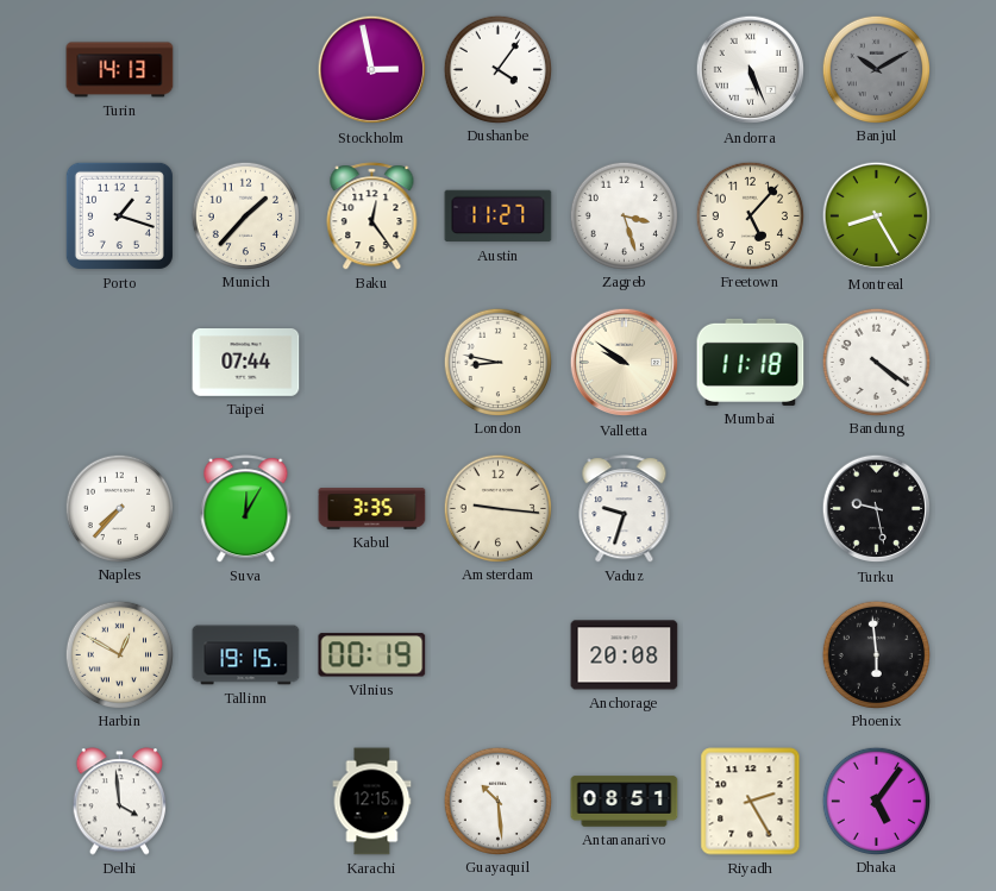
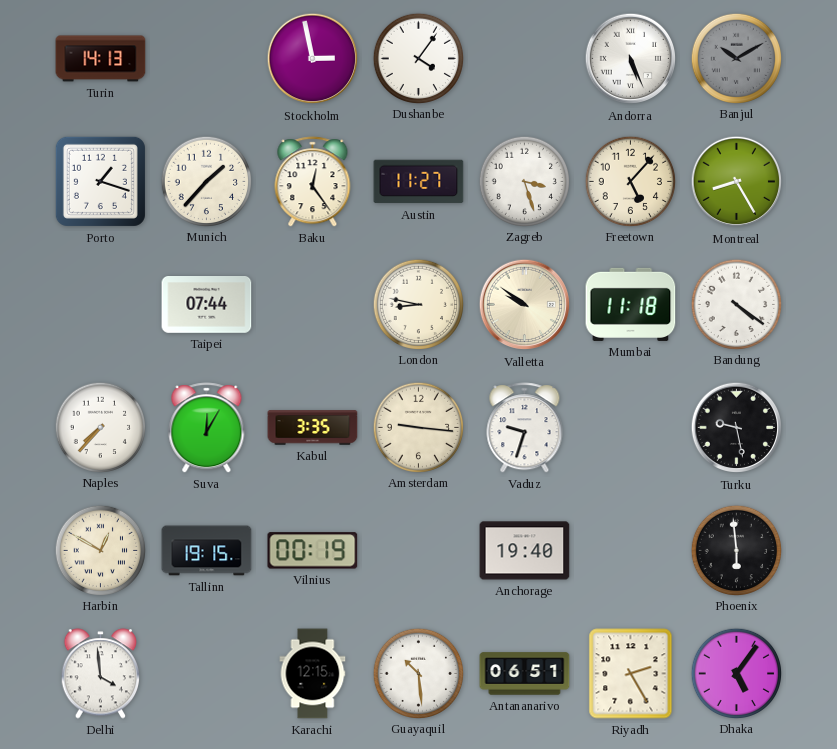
Anchorage: 20:08 -> 19:40 (525, 551)
Antananarivo: 08:51 -> 06:51 (525, 674)
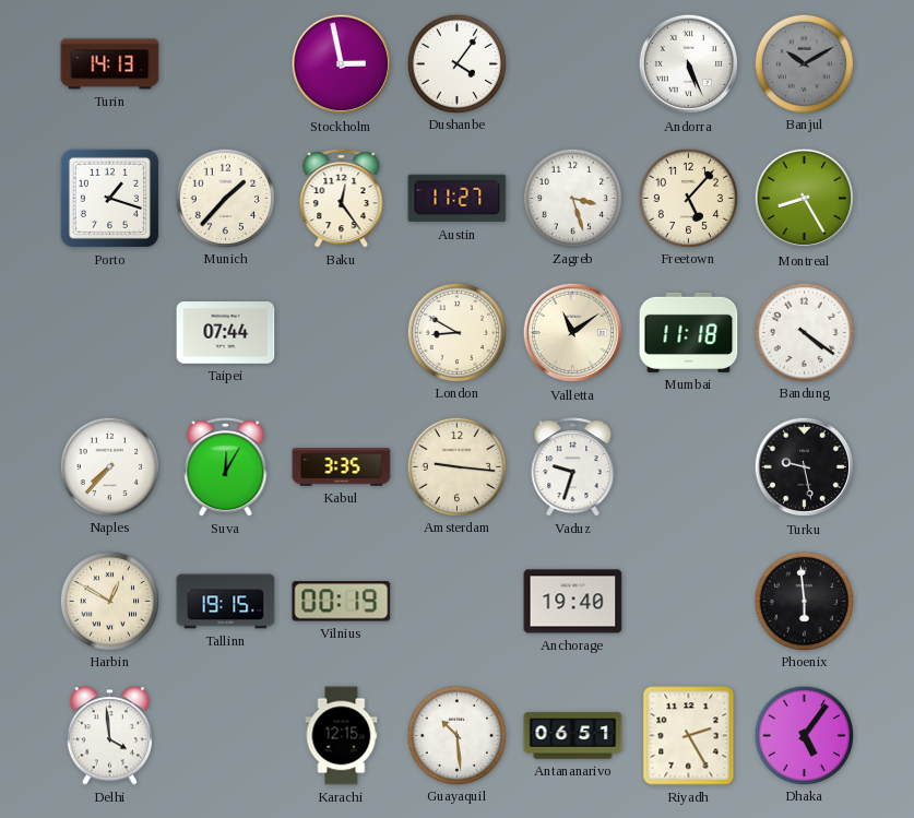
London: 8:47 -> 8:50 (456, 332)
Valletta: 9:51 -> 11:09 (573, 333)
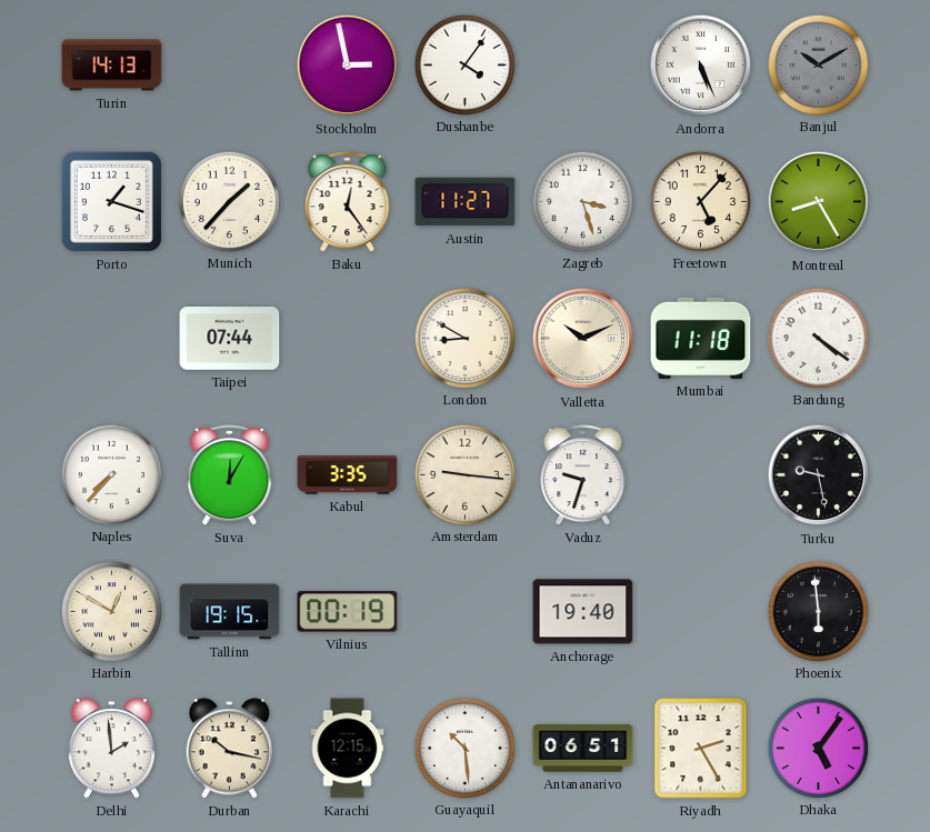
Valletta: 11:09 -> 10:11 (583, 339)
Delhi: 3:59 -> 1:59 (112, 749)
Durban: none -> 10:17 (230, 749)
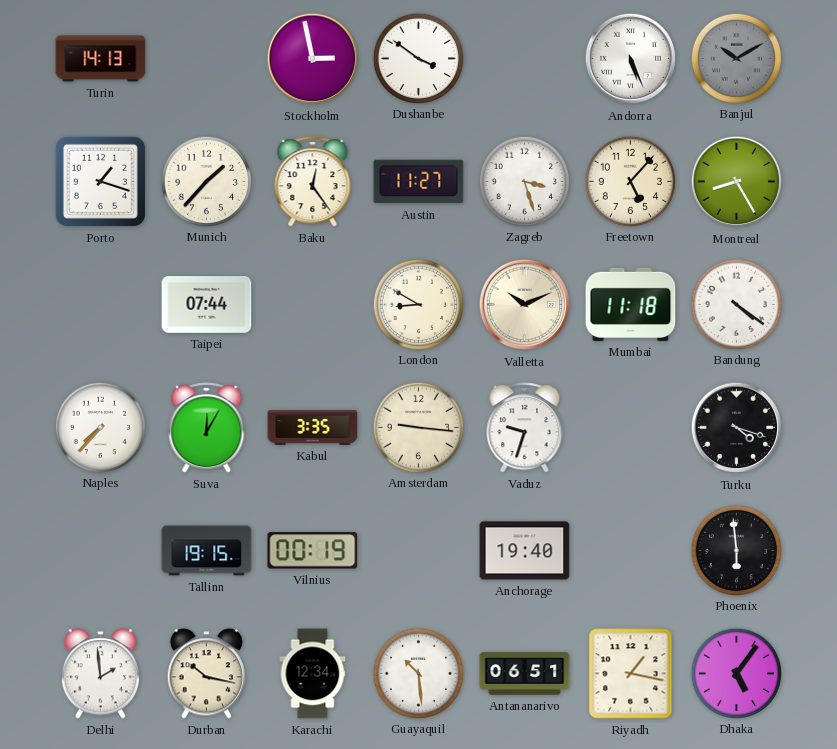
Dushanbe: 4:06 -> 3:51 (418, 58)
Turku: 9:28 -> 4:18 (737, 428)
Harbin: 12:50 -> none (111, 611)
Karachi: 12:15 -> 12:34 (313, 674)
Riyadh: 2:25 -> 1:17 (631, 674)
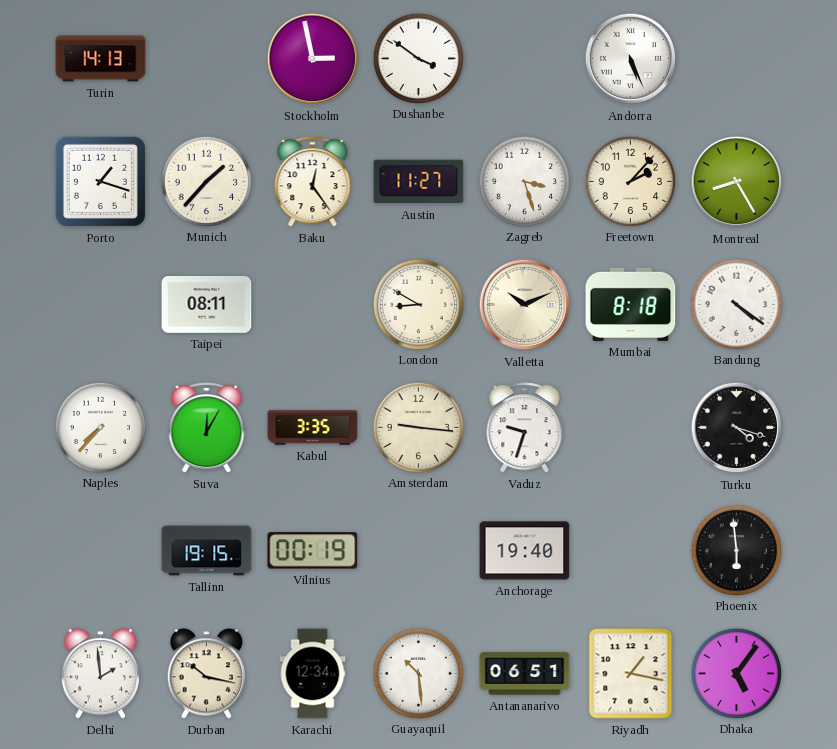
Banjul: 10:10 -> none (736, 58)
Freetown: 5:07 -> 2:07 (630, 181)
Taipei: 07:44 -> 08:11 (207, 305)
Mumbai: 11:18 -> 8:18 (631, 304)
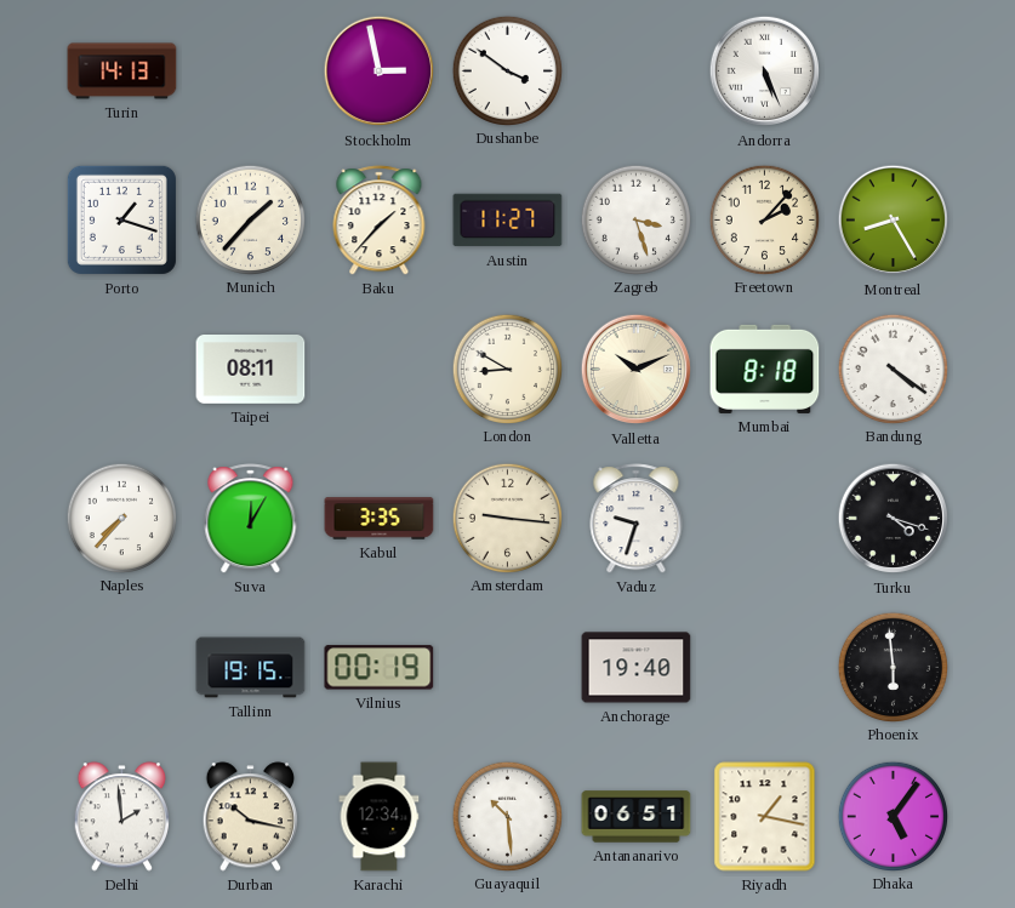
Baku: 12:24 -> 1:37 (380, 221)
